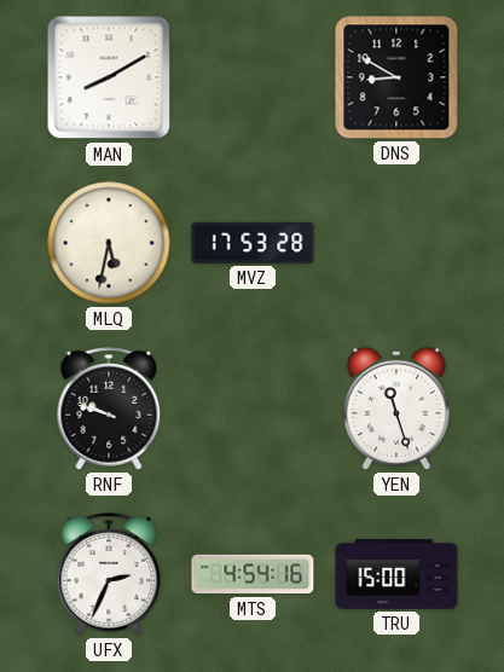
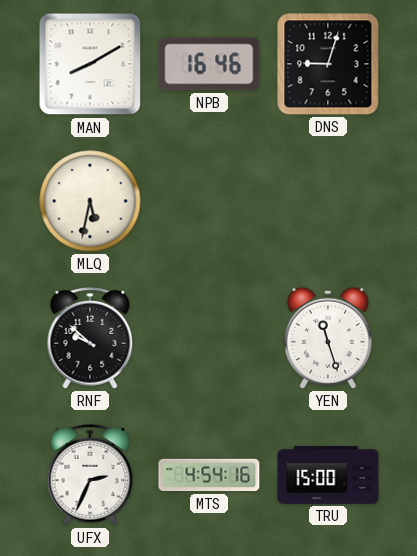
NPB: none -> 16:46 (209, 64)
DNS: 8:50 -> 9:03 (328, 64)
MVZ: 17:53 -> none (253, 243)
RNF: 9:48 -> 9:52 (90, 338)
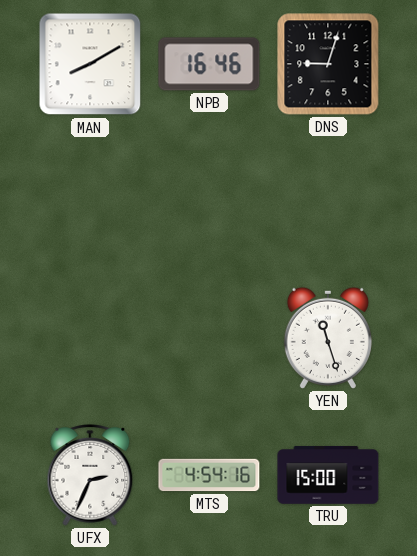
MLQ: 5:32 -> none (90, 201)
RNF: 9:52 -> none (90, 338)
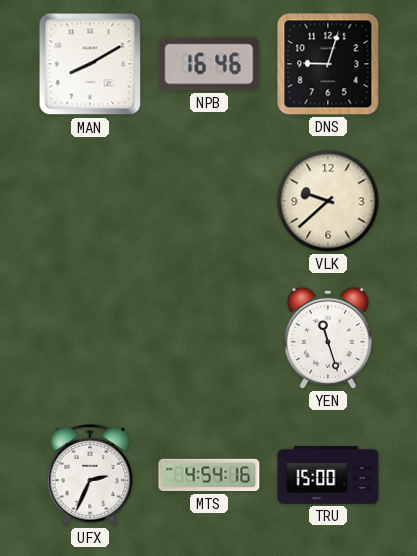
VLK: none -> 9:38 (328, 201)
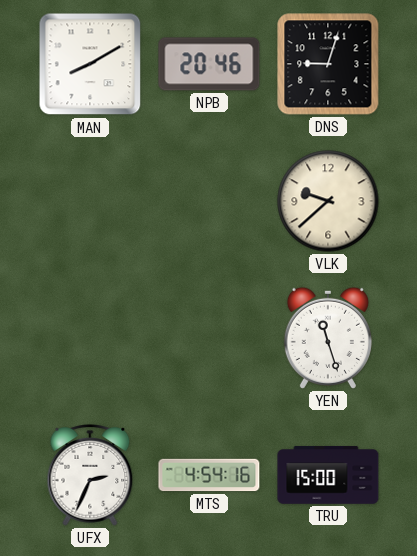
NPB: 16:46 -> 20:46 (209, 64)
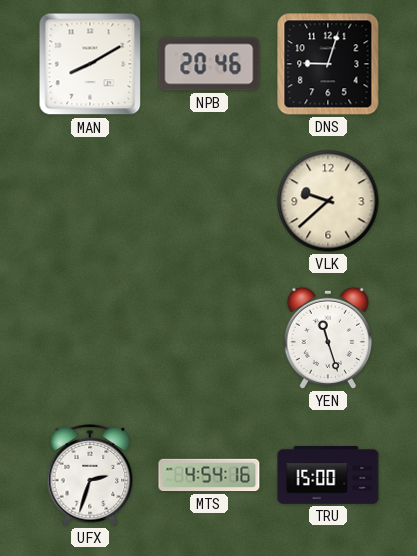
UFX: 2:34 -> 2:33 (90, 475)
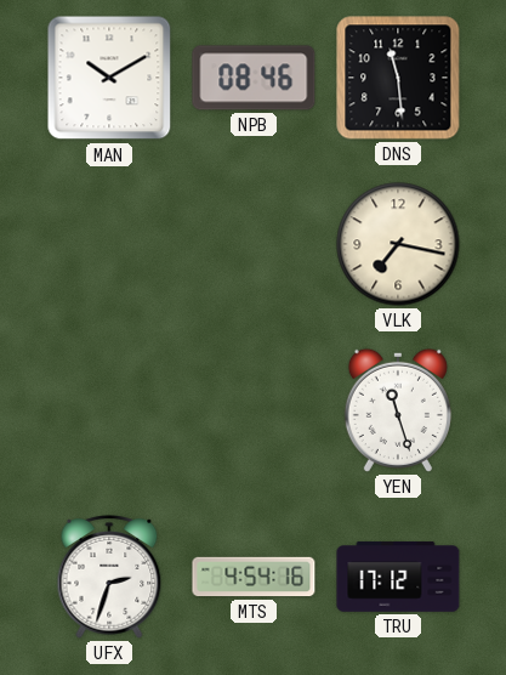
MAN: 8:10 -> 10:10 (109, 78)
NPB: 20:46 -> 08:46 (254, 78)
DNS: 9:03 -> 11:29 (398, 78)
VLK: 9:38 -> 7:17 (398, 244)
TRU: 15:00 -> 17:12 (398, 577)
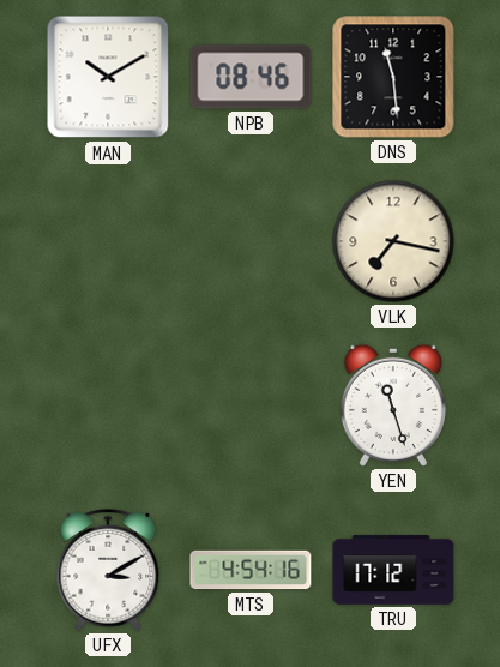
UFX: 2:33 -> 3:10 (108, 570)
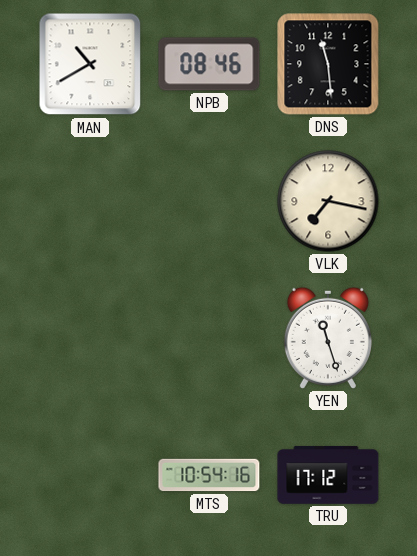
MAN: 10:10 -> 10:40 (90, 64)
UFX: 3:10 -> none (108, 570)
MTS: 4:54 -> 10:54 (209, 475)
